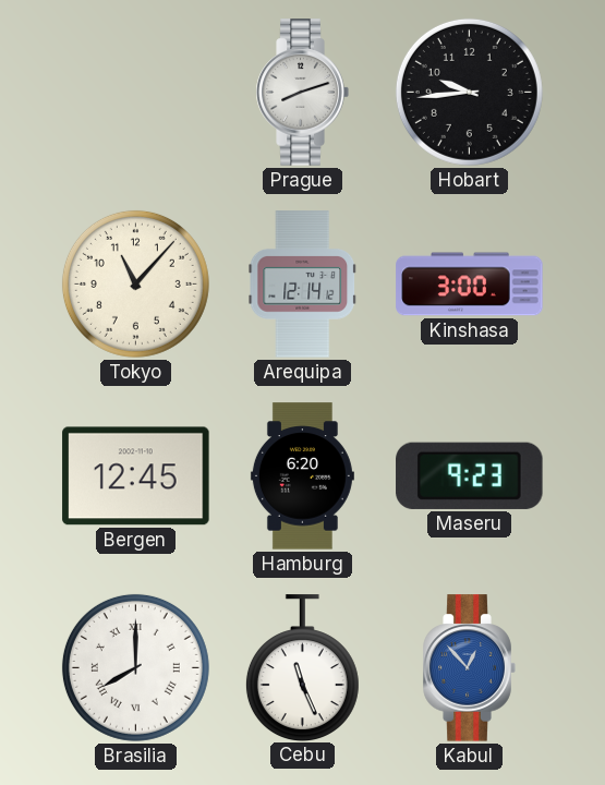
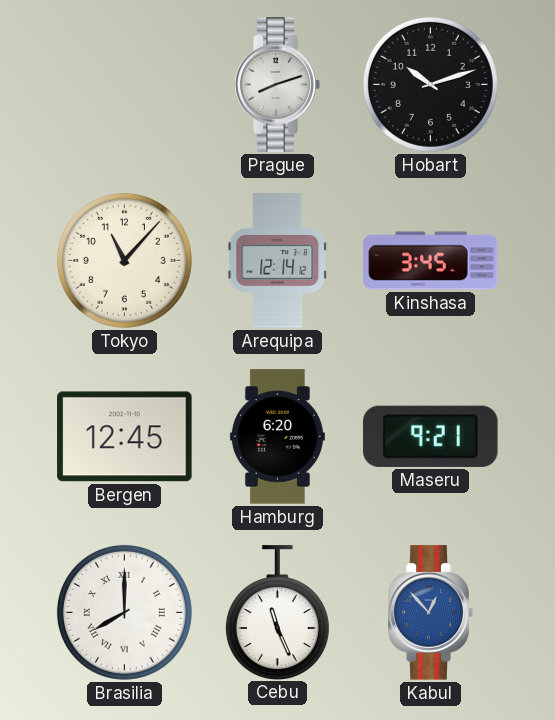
Hobart: 9:44 -> 10:12 (430, 84)
Kinshasa: 3:00 -> 3:45 (431, 261)
Maseru: 9:23 -> 9:21 (431, 436)
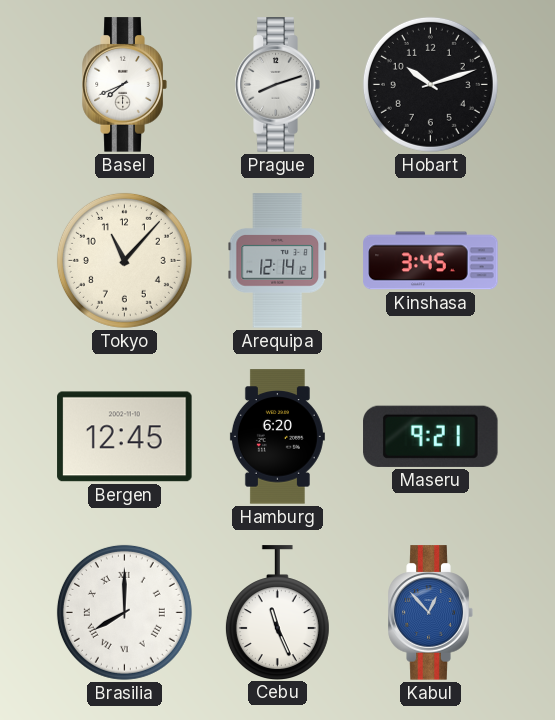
Basel: none -> 7:41 (124, 85)
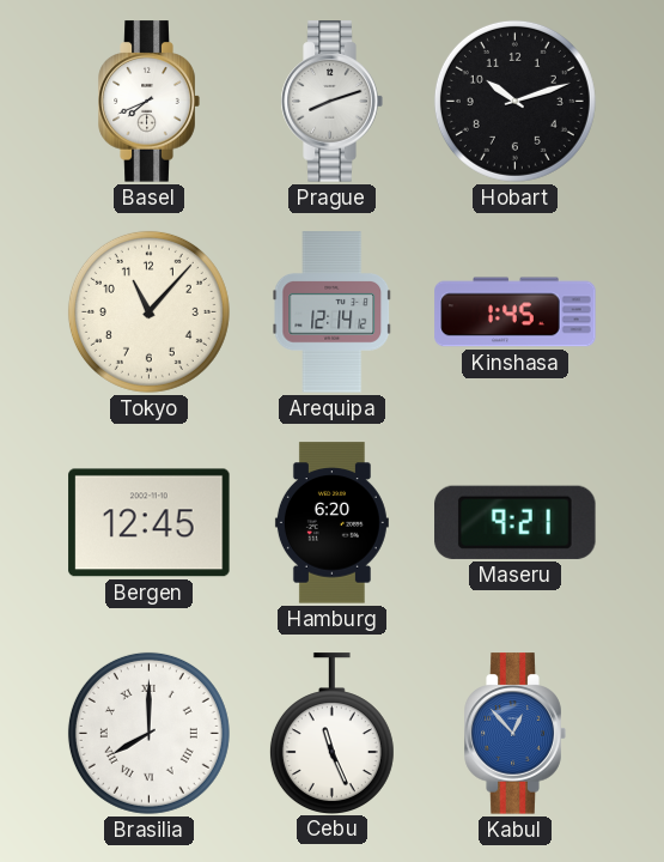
Kinshasa: 3:45 -> 1:45 (516, 312)
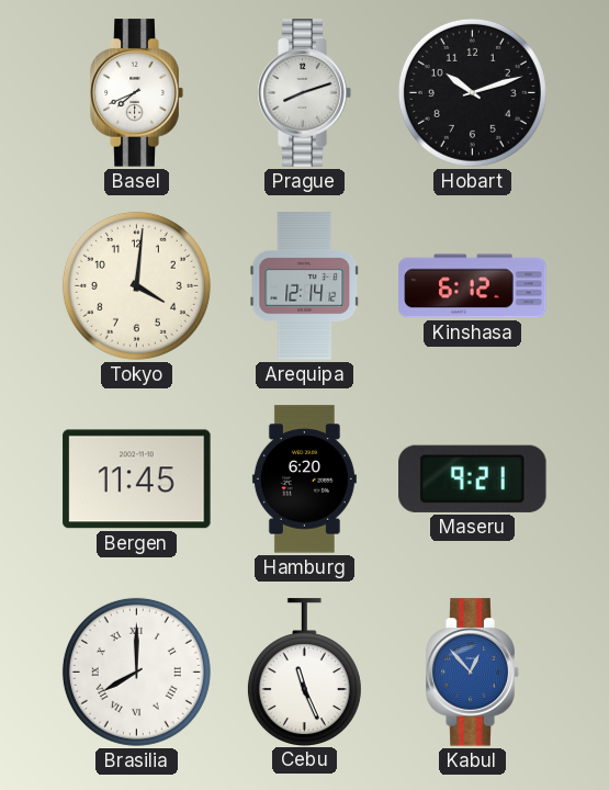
Tokyo: 11:07 -> 4:01 (136, 285)
Kinshasa: 1:45 -> 6:12 (473, 286)
Bergen: 12:45 -> 11:45 (137, 479)
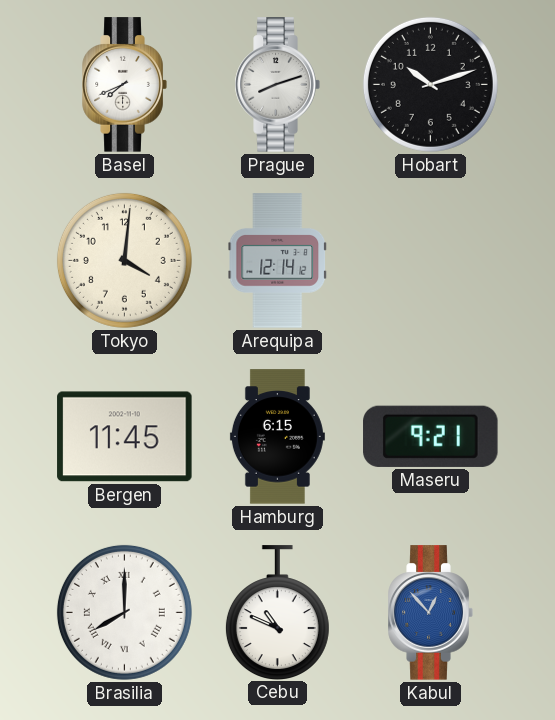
Kinshasa: 6:12 -> none (473, 286)
Hamburg: 6:20 -> 6:15 (277, 437)
Cebu: 11:26 -> 10:49 (277, 612)
